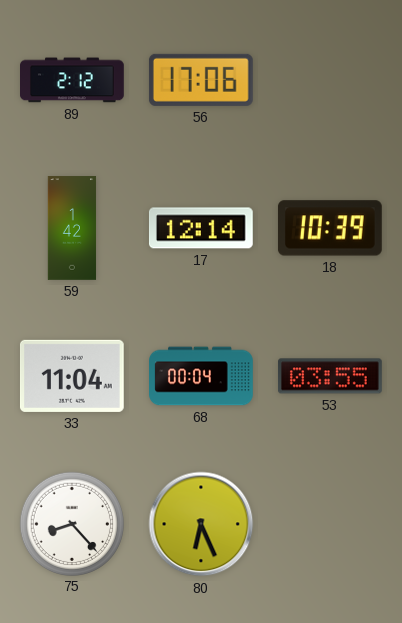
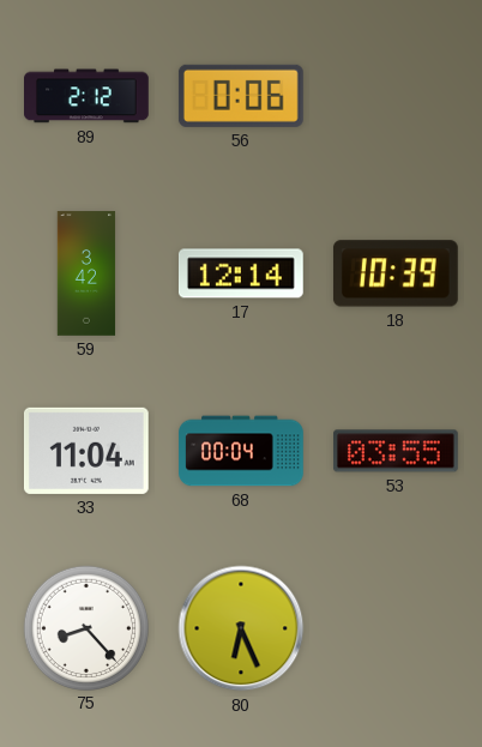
56: 17:06 -> 0:06 (241, 96)
59: 1:42 -> 3:42 (86, 273)
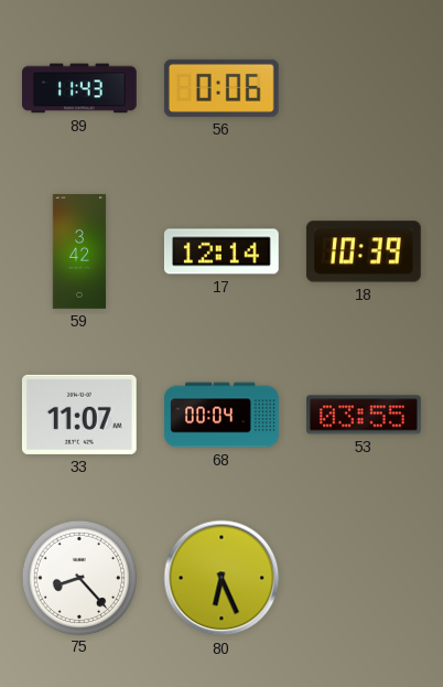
89: 2:12 -> 11:43 (80, 88)
33: 11:04 -> 11:07 (79, 415)
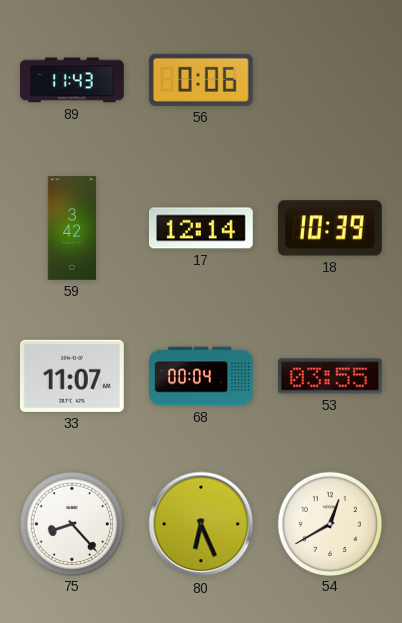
54: none -> 12:40 (329, 523)
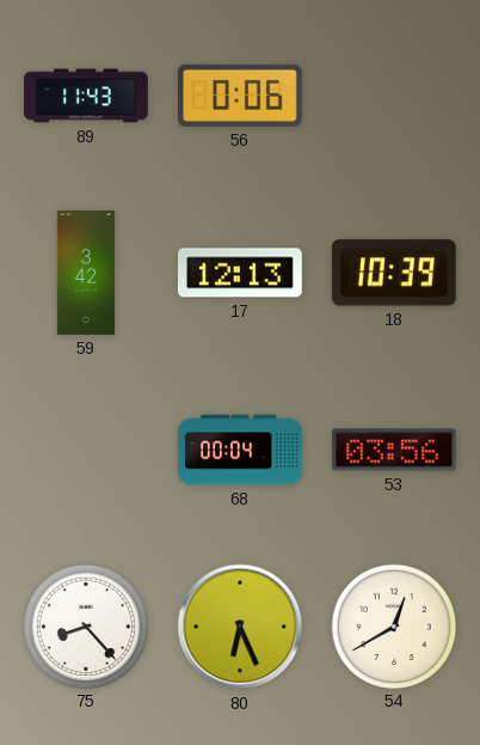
17: 12:14 -> 12:13 (240, 273)
33: 11:07 -> none (72, 376)
53: 03:55 -> 03:56 (395, 450)
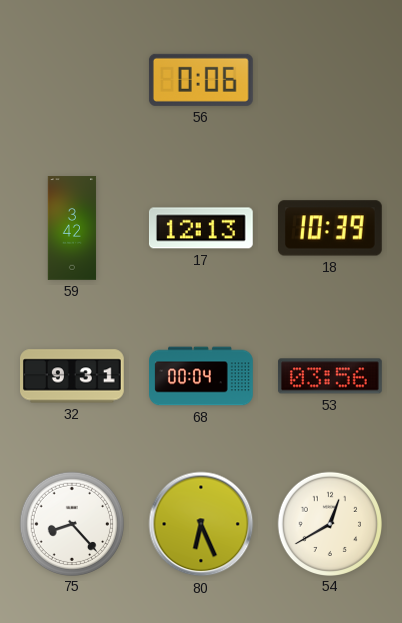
89: 11:43 -> none (87, 96)
32: none -> 9:31 (73, 376)
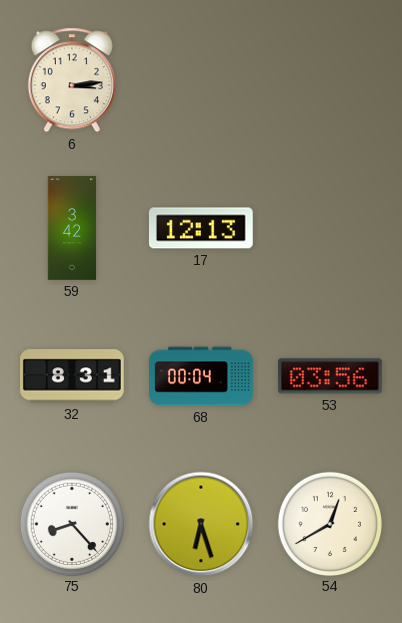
6: none -> 3:14 (72, 80)
56: 0:06 -> none (201, 80)
18: 10:39 -> none (330, 228)
32: 9:31 -> 8:31 (73, 376)
80: 6:26 -> 6:27 (201, 524)
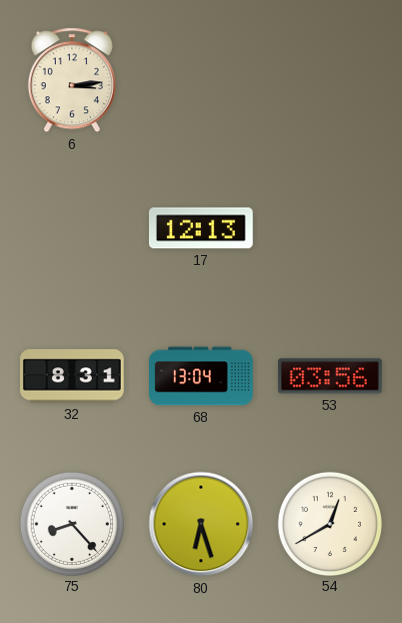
59: 3:42 -> none (72, 228)
68: 00:04 -> 13:04 (201, 376)
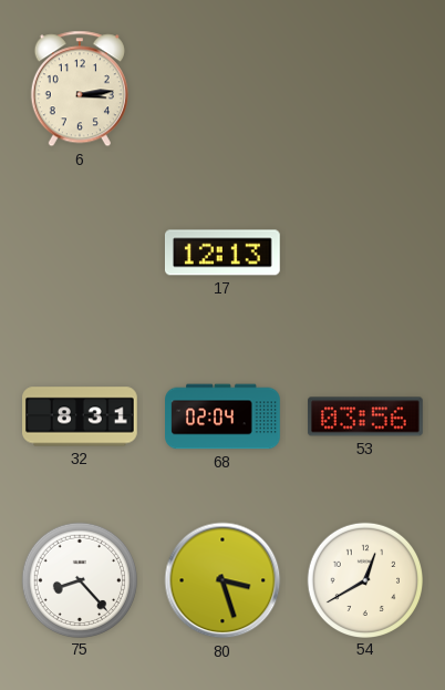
68: 13:04 -> 02:04 (222, 416)
80: 6:27 -> 3:27 (222, 580)
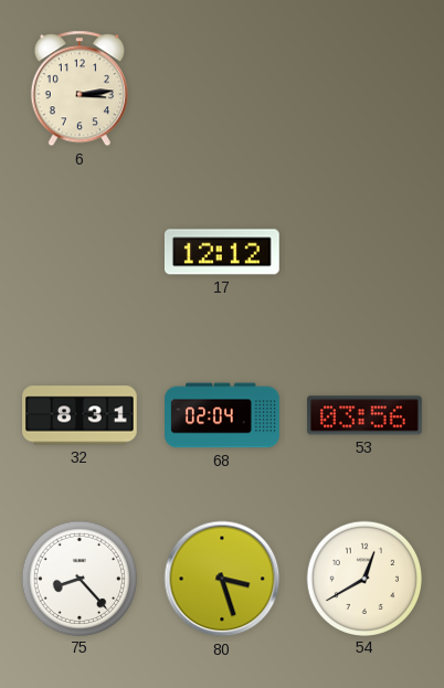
17: 12:13 -> 12:12 (222, 252)
